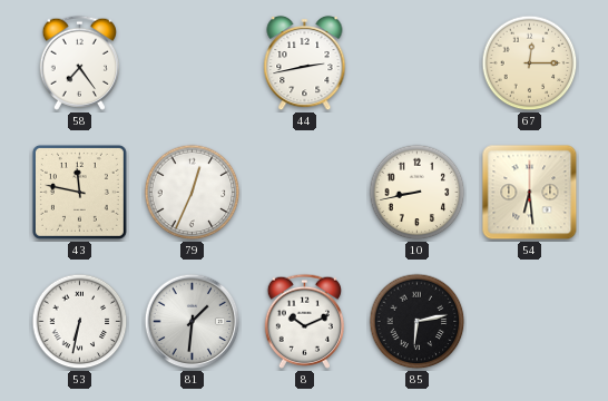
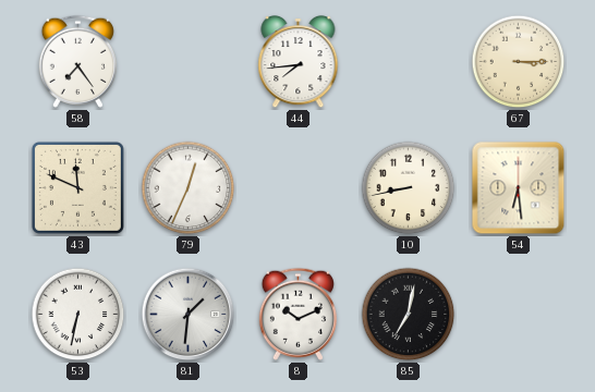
44: 2:43 -> 7:44 (299, 62)
67: 12:15 -> 3:15 (519, 62)
43: 11:47 -> 11:49 (77, 187)
85: 6:13 -> 7:02 (409, 315)
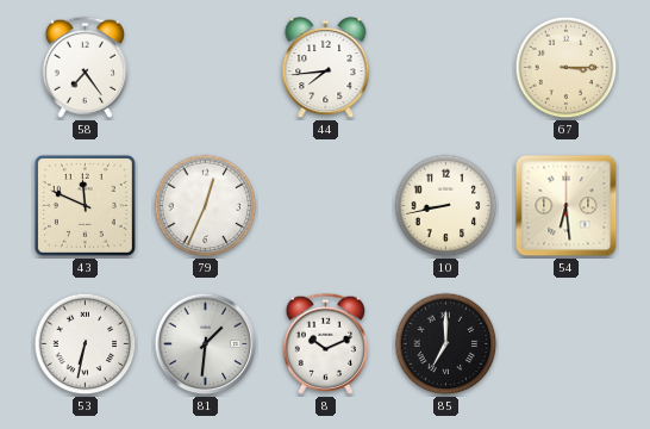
85: 7:02 -> 7:00 (446, 344)
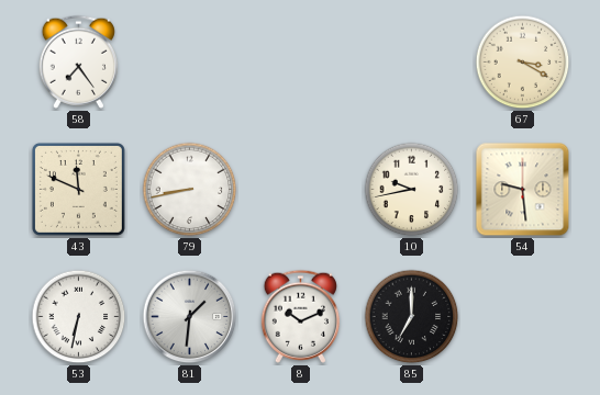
44: 7:44 -> none (326, 68)
67: 3:15 -> 3:20 (523, 63)
79: 12:34 -> 8:43 (190, 190)
10: 8:43 -> 9:43 (412, 190)
54: 6:29 -> 9:29 (523, 190)
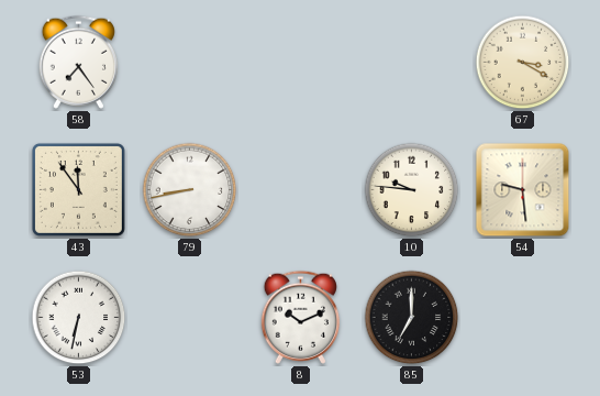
43: 11:49 -> 11:54 (78, 189)
10: 9:43 -> 9:46 (412, 190)
81: 1:31 -> none (190, 317)
